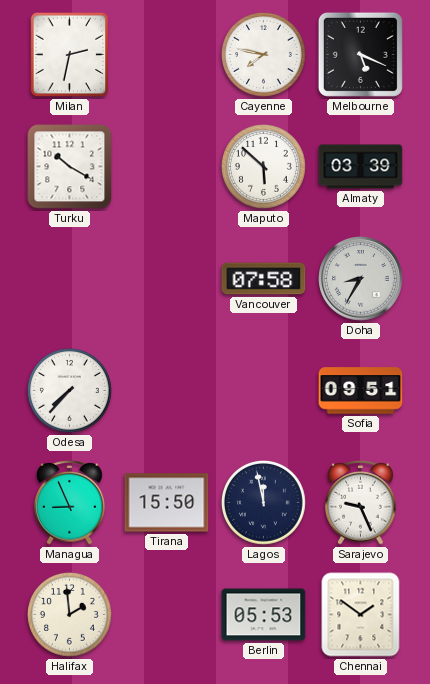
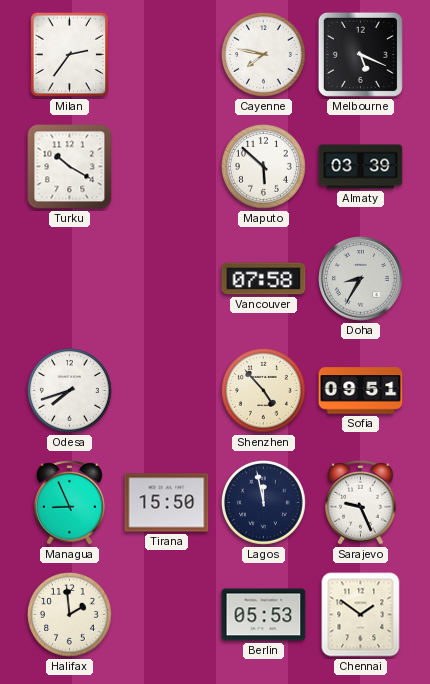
Milan: 2:32 -> 2:36 (70, 55)
Odesa: 7:37 -> 7:42 (69, 390)
Shenzhen: none -> 4:53 (263, 390)
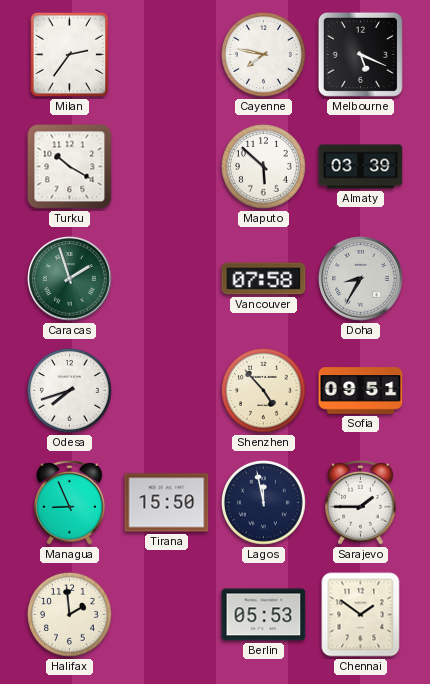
Caracas: none -> 1:57 (70, 279)
Sarajevo: 9:26 -> 1:45 (361, 503)
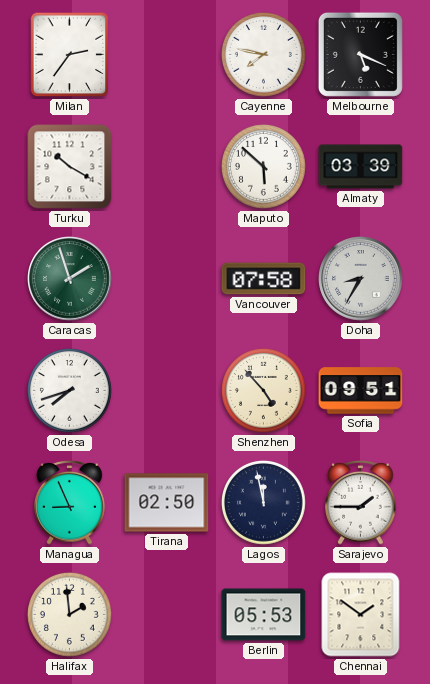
Tirana: 15:50 -> 02:50 (167, 503)
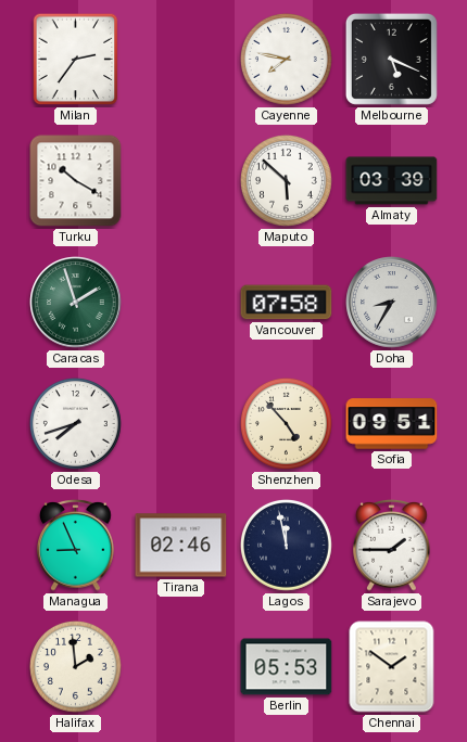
Tirana: 02:50 -> 02:46 (181, 546)
